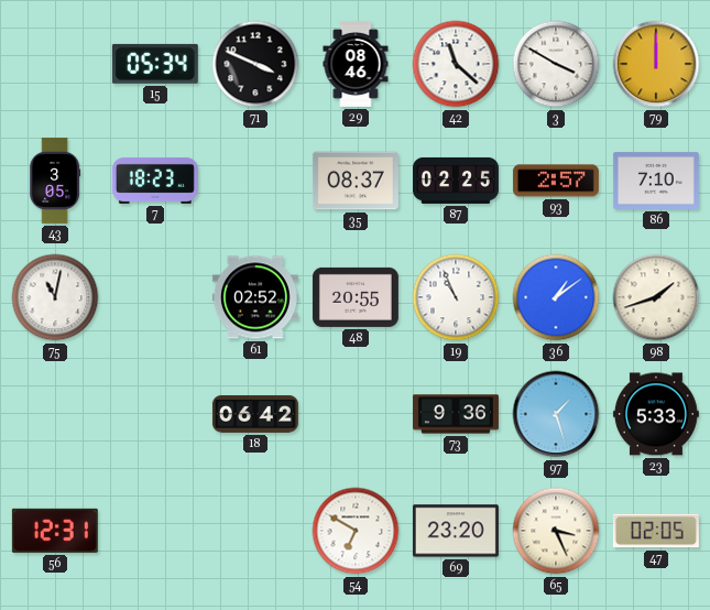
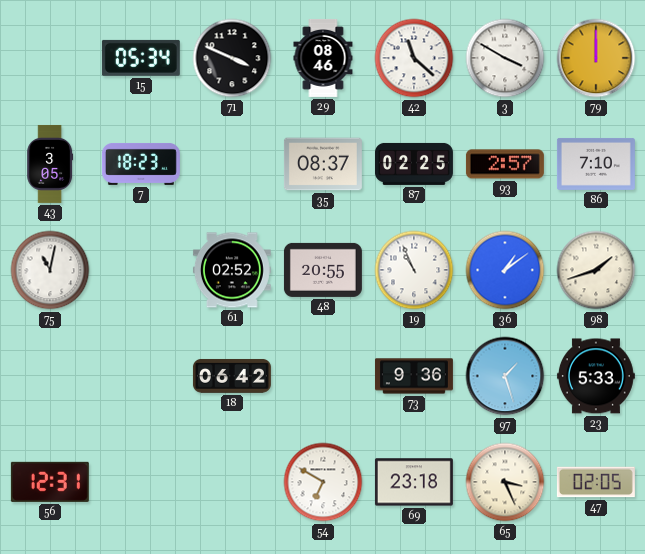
69: 23:20 -> 23:18 (414, 482)
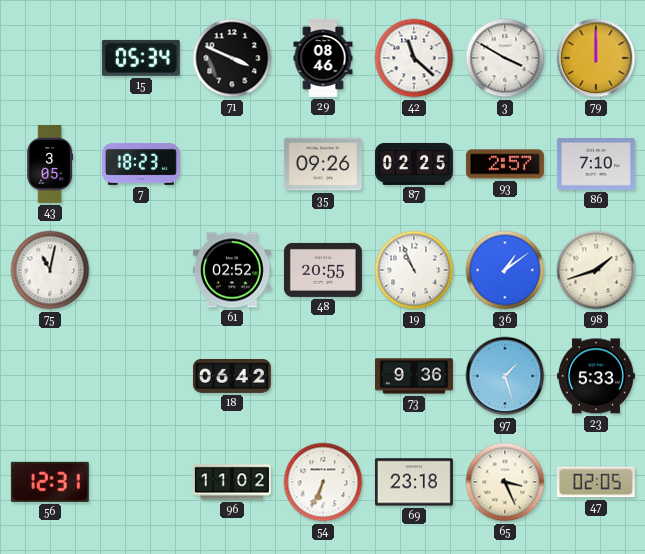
35: 08:37 -> 09:26 (323, 164)
96: none -> 11:02 (232, 482)
54: 6:50 -> 6:34 (323, 482)
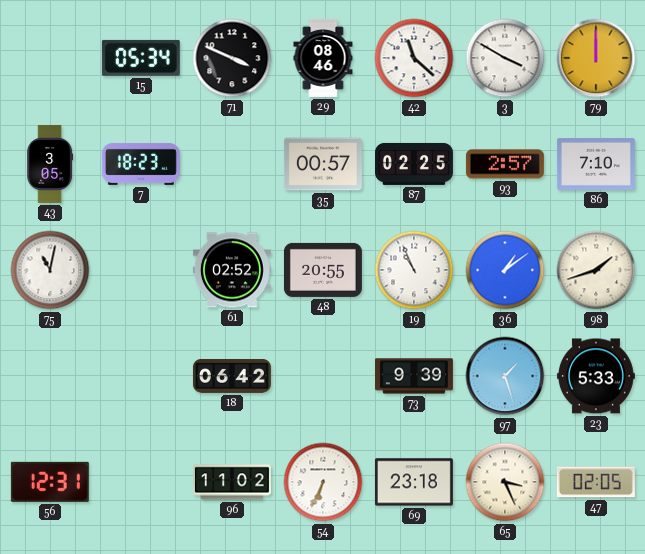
35: 09:26 -> 00:57 (323, 164)
73: 9:36 -> 9:39 (414, 376)
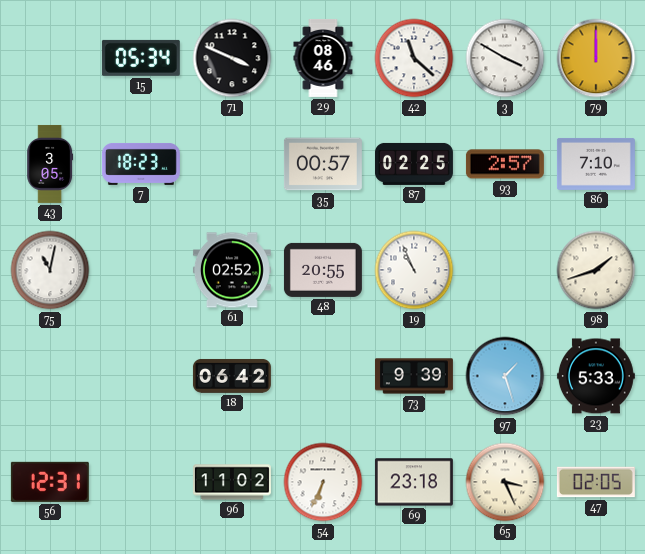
36: 1:09 -> none (505, 270)
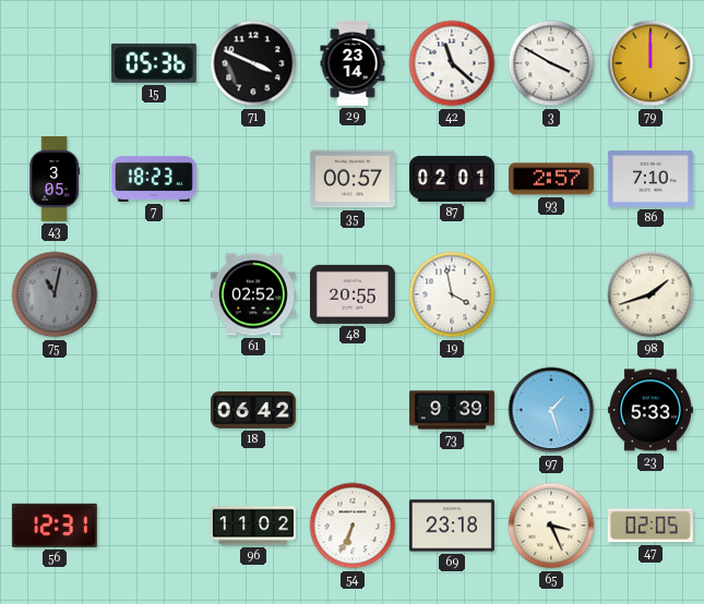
15: 05:34 -> 05:36 (154, 63)
29: 08:46 -> 23:14 (353, 63)
87: 02:25 -> 02:01 (452, 179)
75 dial: white -> grey (55, 294)
19: 10:56 -> 3:58 (452, 294)
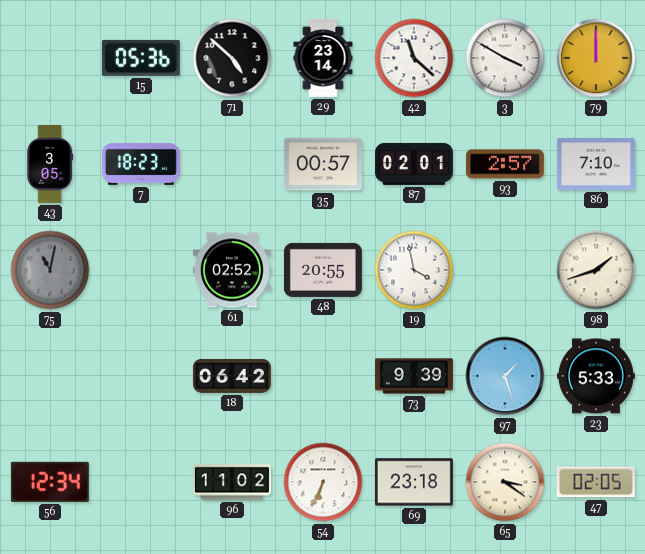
71: 3:49 -> 4:52 (232, 58)
56: 12:31 -> 12:34 (50, 482)
65: 3:26 -> 3:21 (505, 482)
